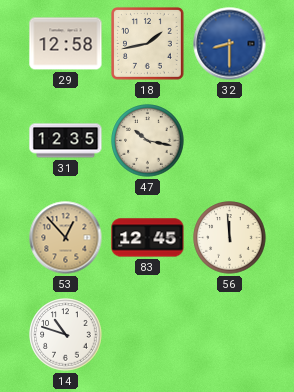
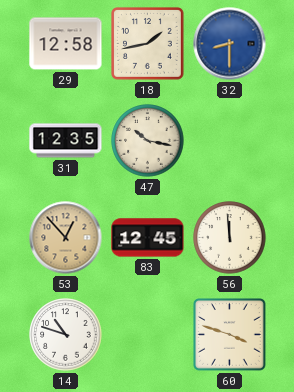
60: none -> 3:48 (230, 335)
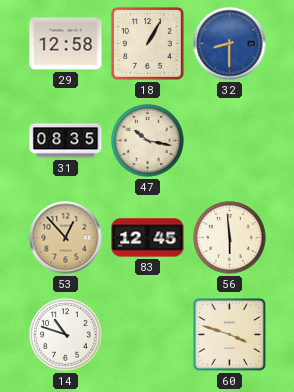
18: 1:43 -> 1:05 (148, 44)
31: 12:35 -> 08:35 (66, 141)
56: 11:59 -> 5:59 (230, 238)
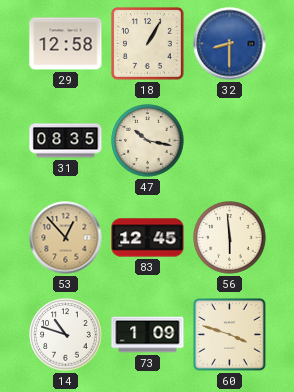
73: none -> 1:09 (148, 335)
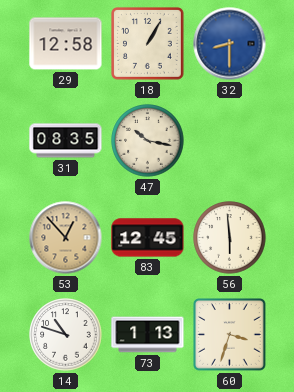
73: 1:09 -> 1:13 (148, 335)
60: 3:48 -> 3:33 (230, 335)
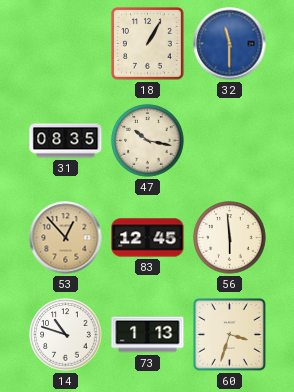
29: 12:58 -> none (66, 44)
32: 8:30 -> 11:30 (230, 44)
